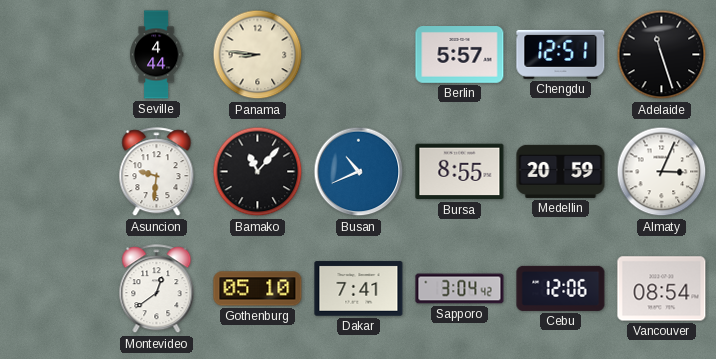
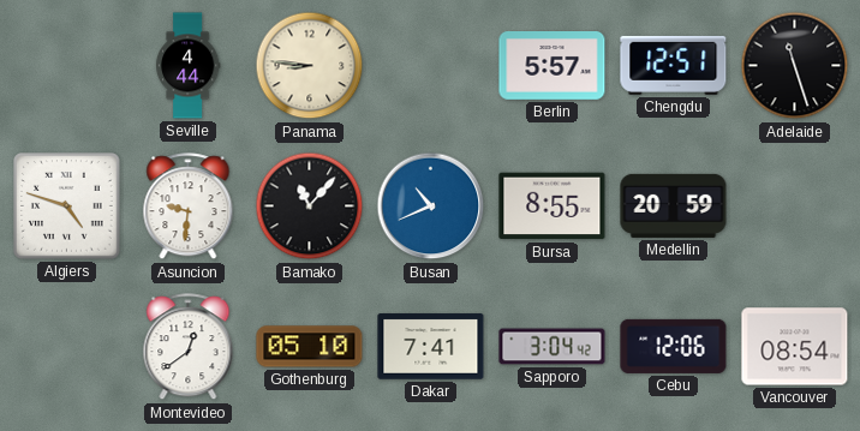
Algiers: none -> 4:48 (67, 206)
Almaty: 3:04 -> none (662, 172)
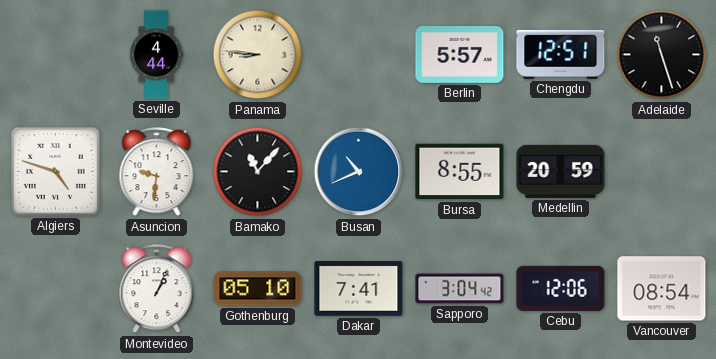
Montevideo: 12:39 -> 1:04 (157, 289)
